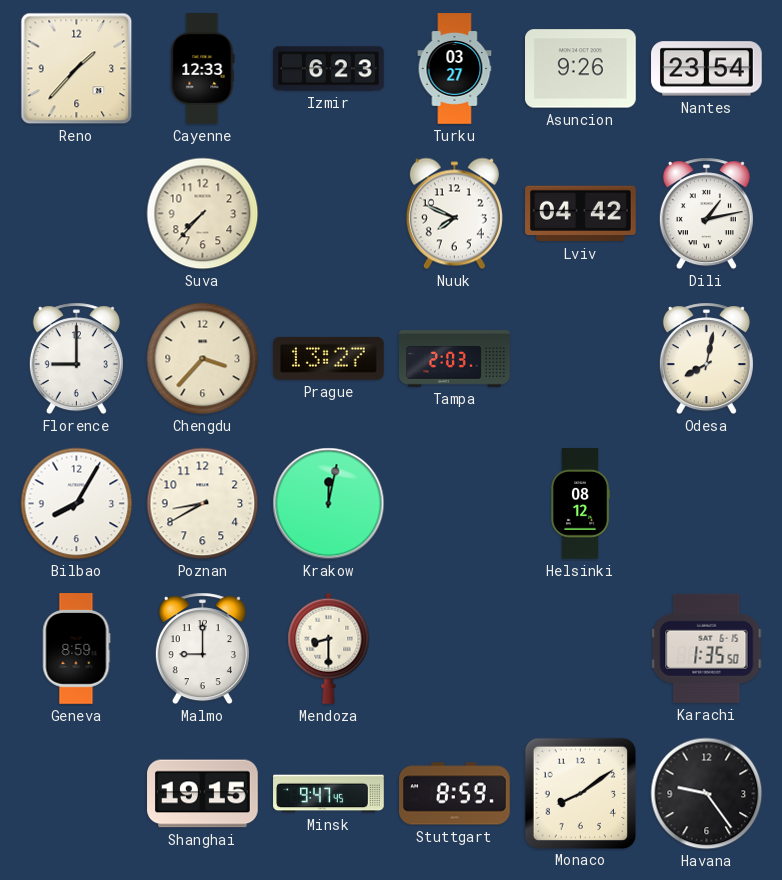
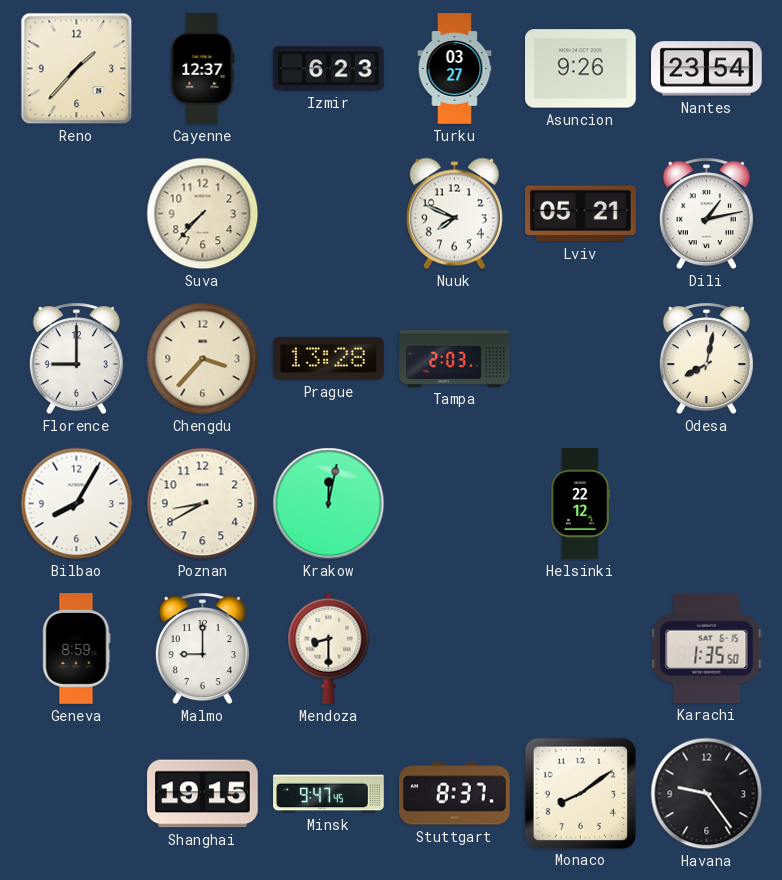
Cayenne: 12:33 -> 12:37 (203, 69)
Lviv: 04:42 -> 05:21 (581, 214)
Prague: 13:27 -> 13:28 (328, 358)
Helsinki: 08:12 -> 22:12 (580, 504)
Stuttgart: 8:59 -> 8:37 (455, 794)
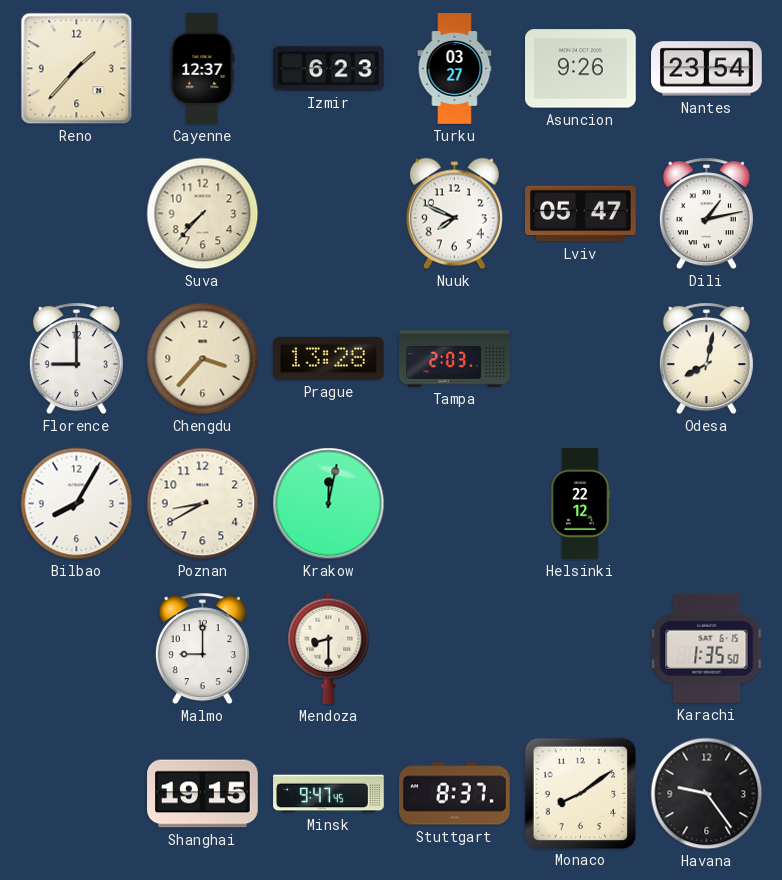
Lviv: 05:21 -> 05:47 (581, 214)
Geneva: 8:59 -> none (77, 649)
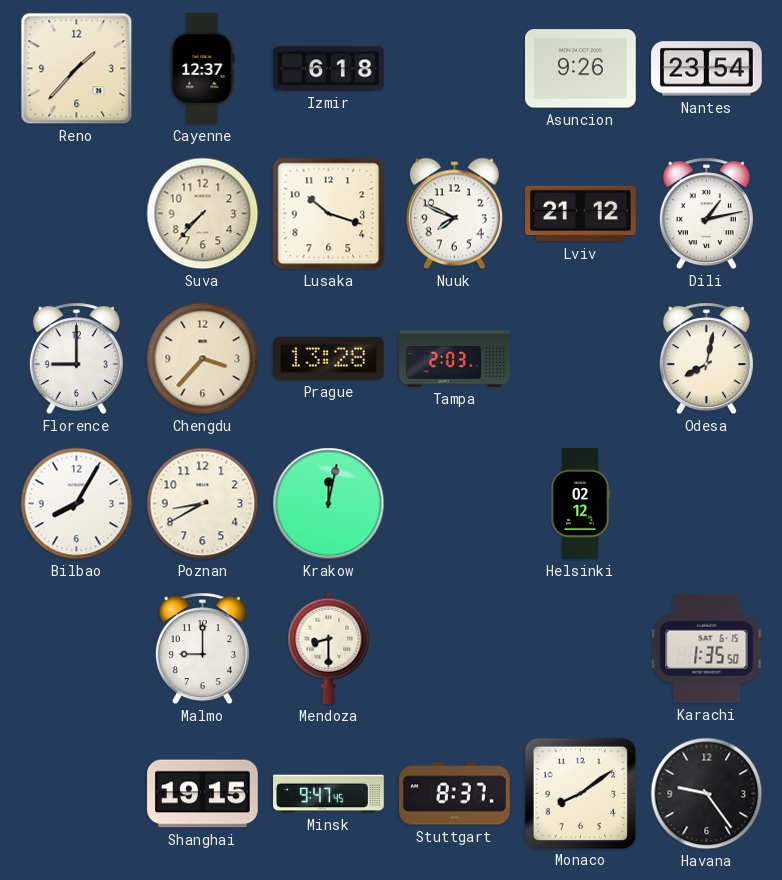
Izmir: 6:23 -> 6:18 (329, 69)
Turku: 03:27 -> none (455, 69)
Lusaka: none -> 10:18 (329, 214)
Lviv: 05:47 -> 21:12 (581, 214)
Helsinki: 22:12 -> 02:12 (580, 504)
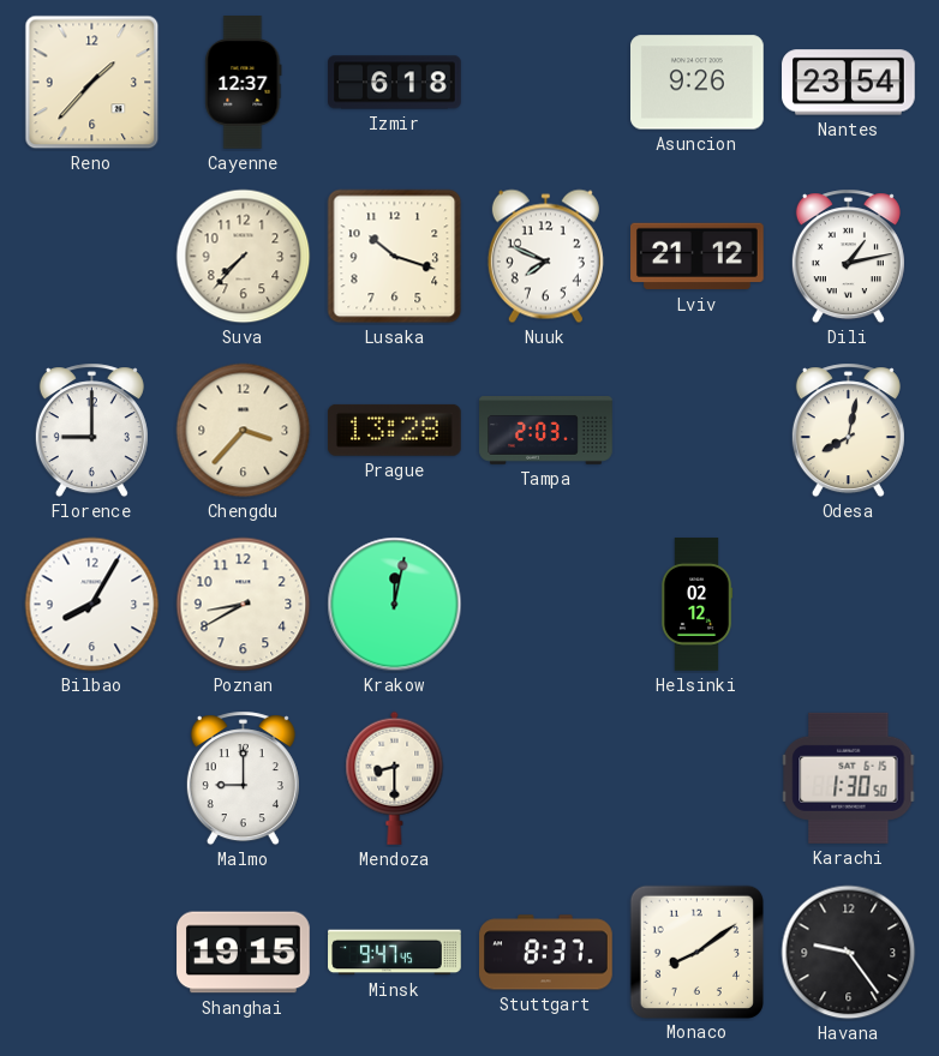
Karachi: 1:35 -> 1:30 (849, 778)
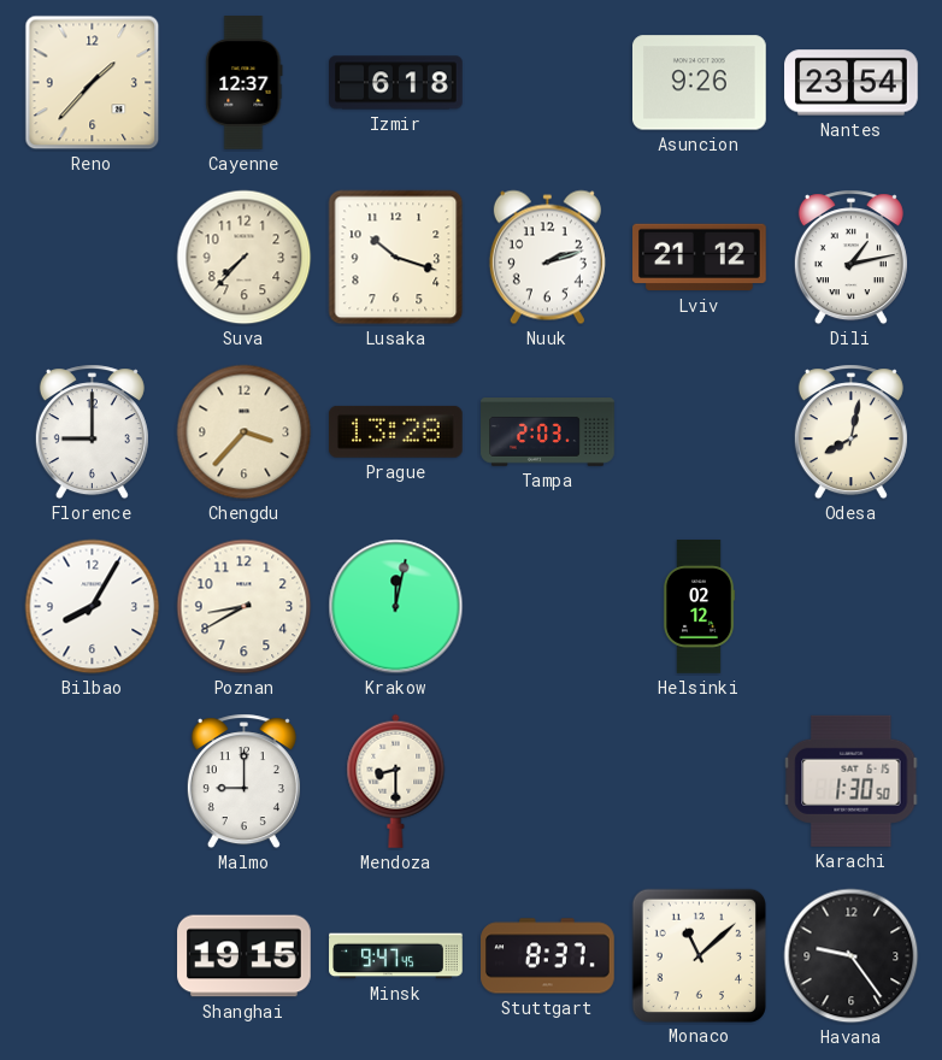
Nuuk: 7:49 -> 2:12 (547, 258)
Monaco: 8:09 -> 11:08 (699, 955)
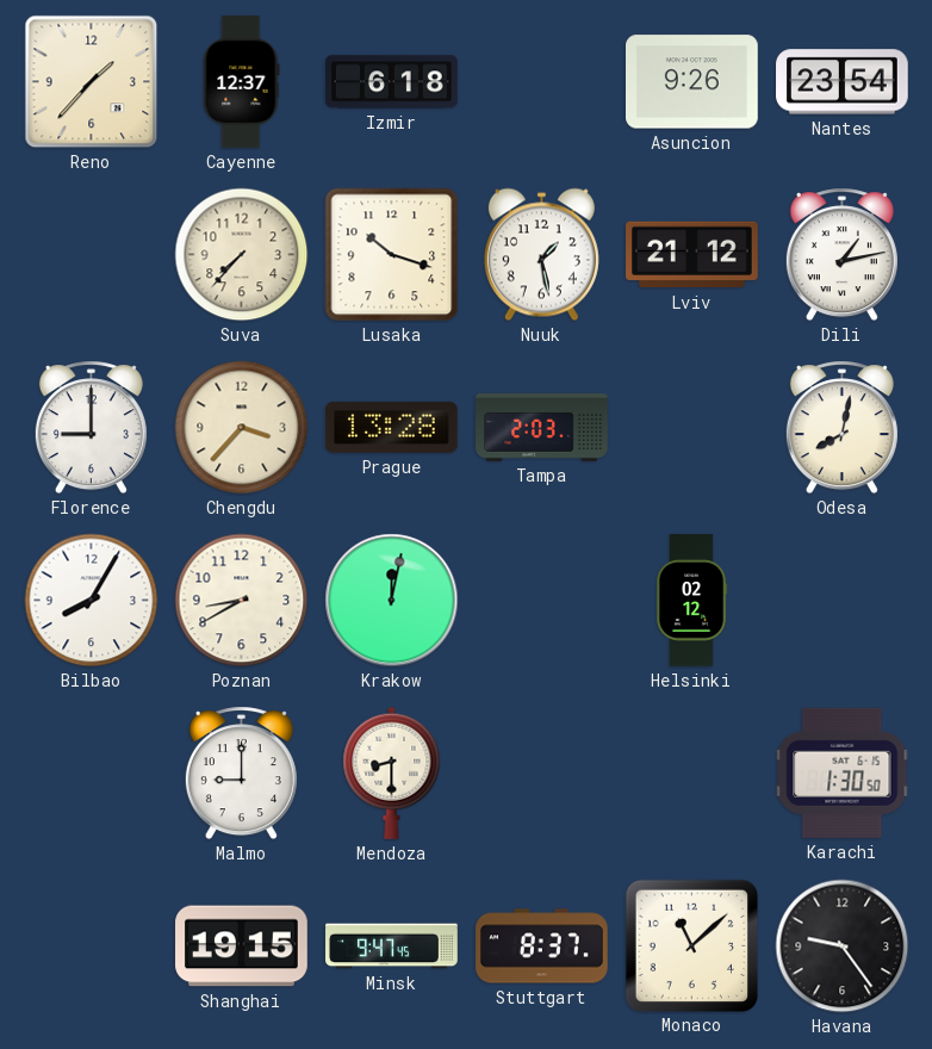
Nuuk: 2:12 -> 1:28 (541, 255)
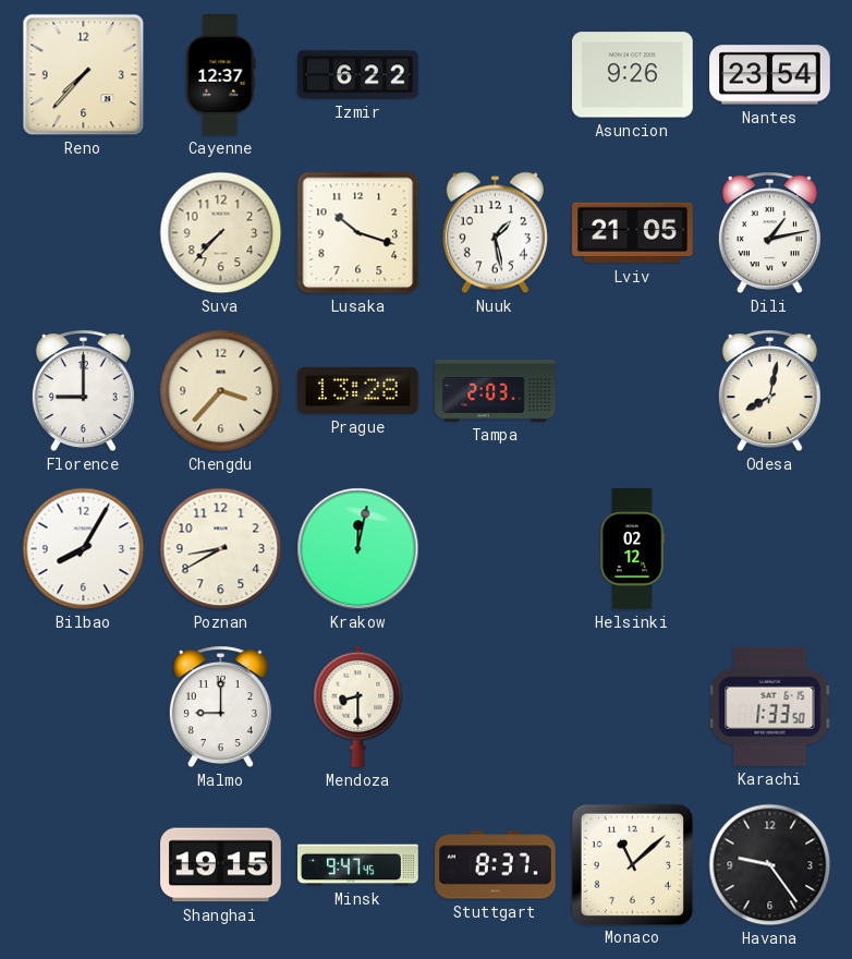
Reno: 1:37 -> 7:37 (84, 75)
Izmir: 6:18 -> 6:22 (358, 75)
Lviv: 21:12 -> 21:05 (633, 233)
Karachi: 1:30 -> 1:33 (770, 706)
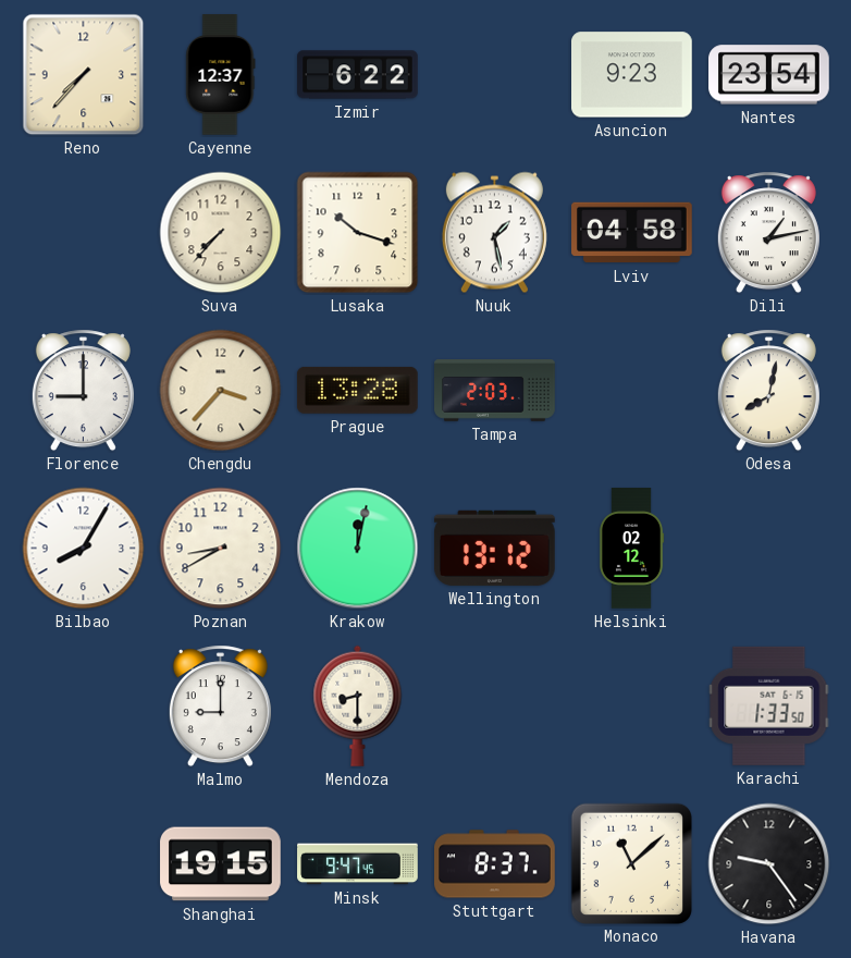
Asuncion: 9:26 -> 9:23 (632, 75)
Lviv: 21:05 -> 04:58 (632, 233)
Wellington: none -> 13:12 (495, 548)
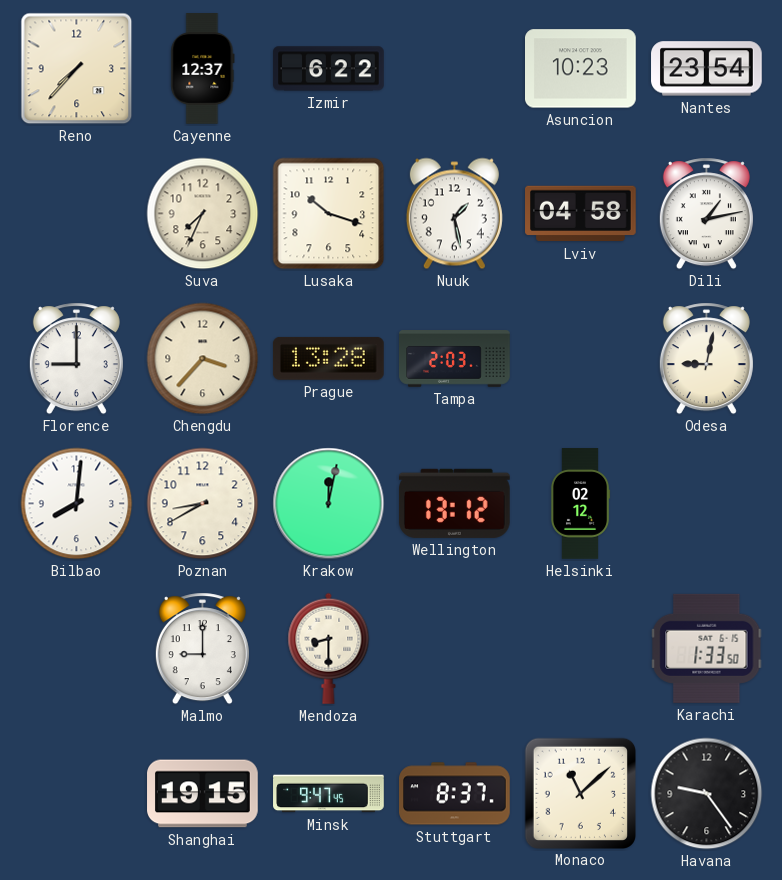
Asuncion: 9:23 -> 10:23 (581, 69)
Suva: 7:37 -> 7:34 (203, 214)
Odesa: 8:02 -> 9:02 (706, 359)
Bilbao: 8:05 -> 8:01 (77, 504)
